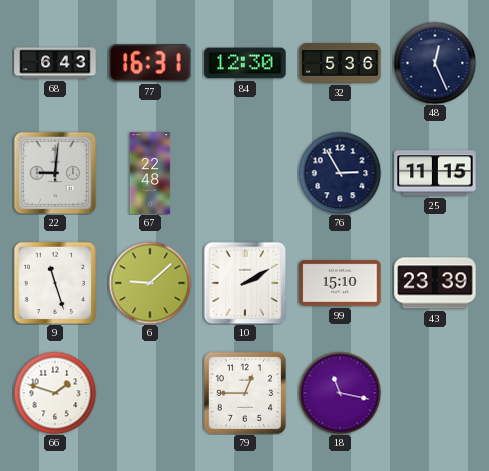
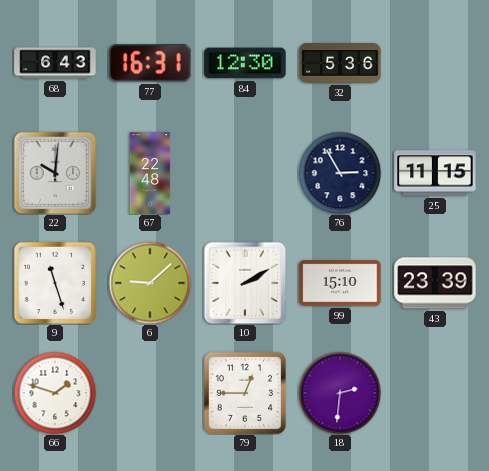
48: 12:26 -> none (435, 63)
22: 9:01 -> 10:01 (55, 173)
18: 11:17 -> 2:31 (340, 393)
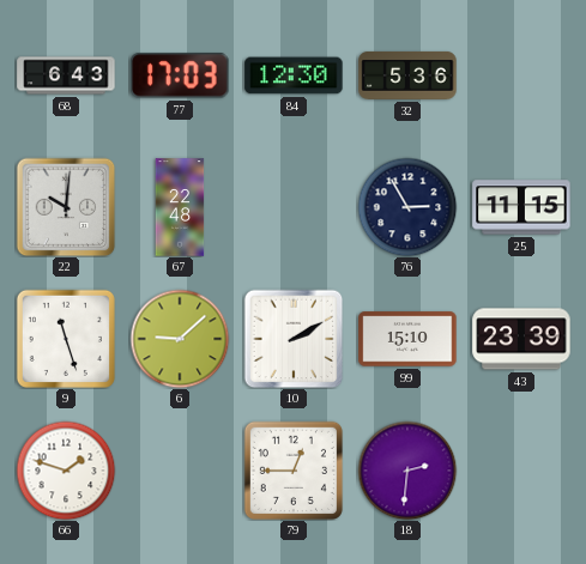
77: 16:31 -> 17:03 (180, 75)
